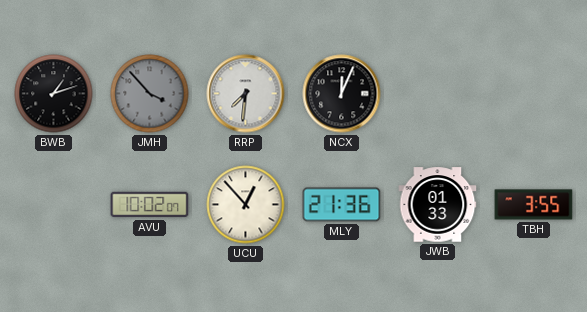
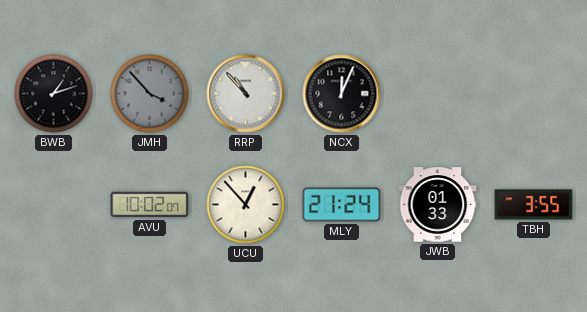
RRP: 7:31 -> 10:53 (246, 94)
MLY: 21:36 -> 21:24 (342, 205)
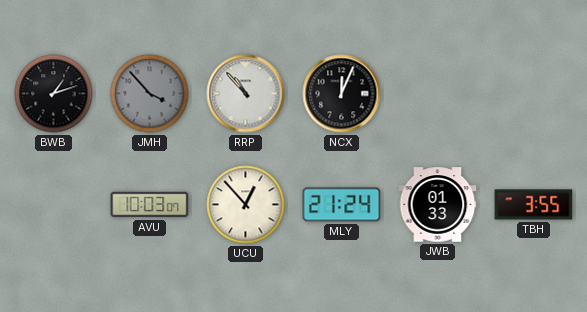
AVU: 10:02 -> 10:03 (150, 205)
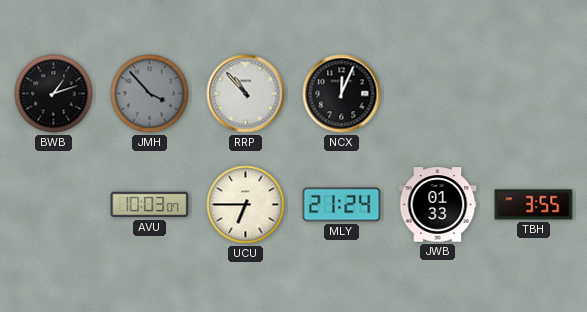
UCU: 12:53 -> 6:45 (246, 205)
